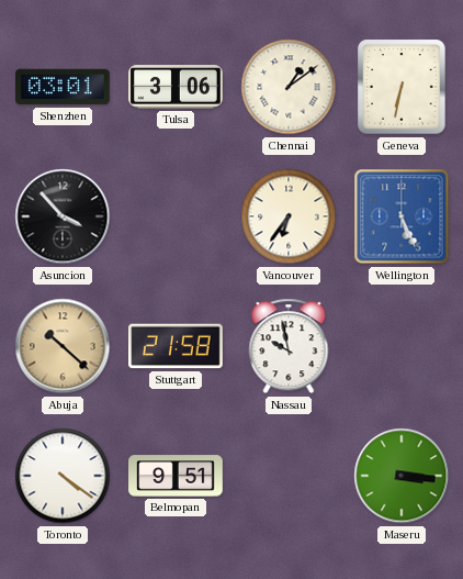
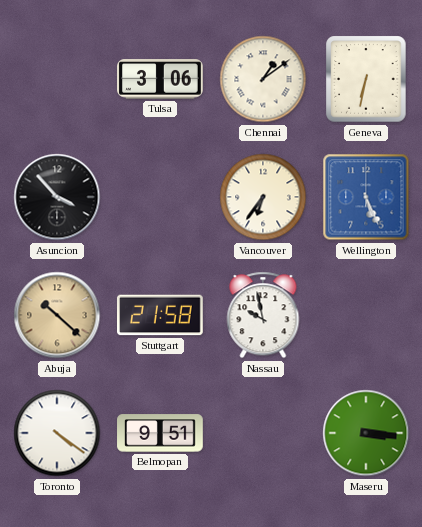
Shenzhen: 03:01 -> none (64, 87)
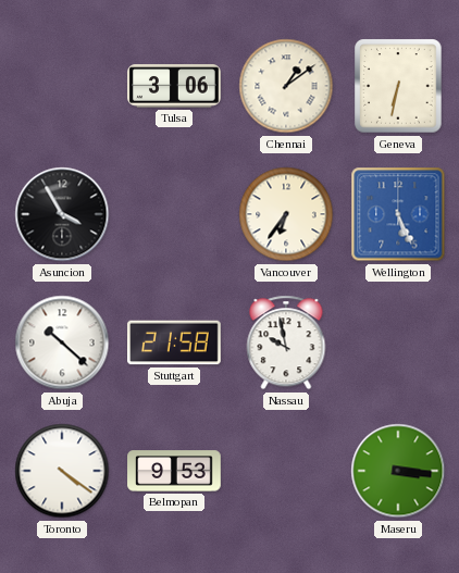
Asuncion: 3:53 -> 3:55 (62, 214)
Abuja dial: champagne -> white (62, 342)
Belmopan: 9:51 -> 9:53 (174, 471)
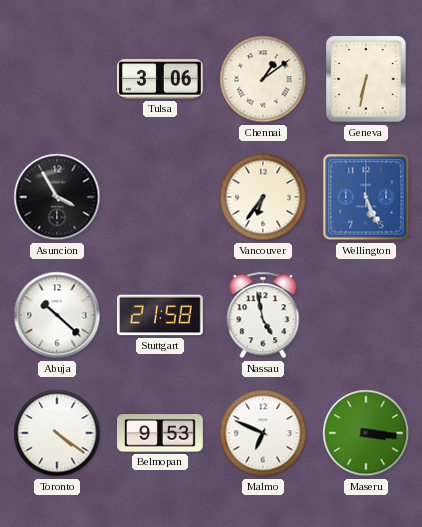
Nassau: 9:58 -> 4:58 (263, 315)
Malmo: none -> 6:49 (263, 433)
